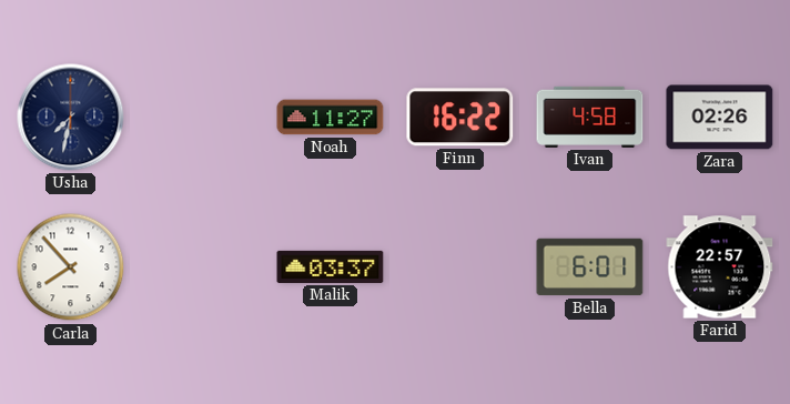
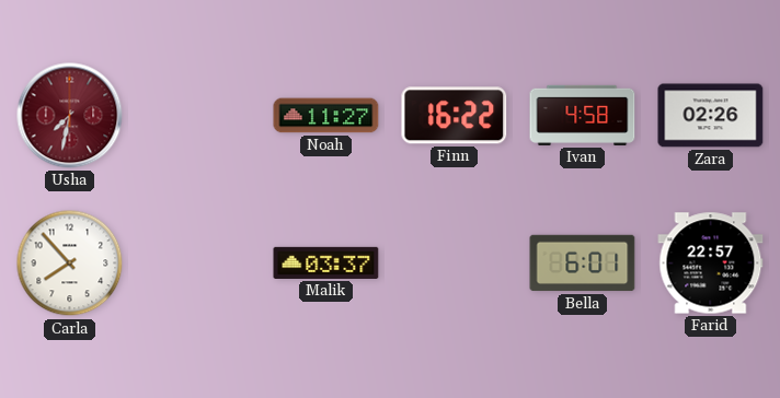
Usha dial: navy -> burgundy (70, 116)
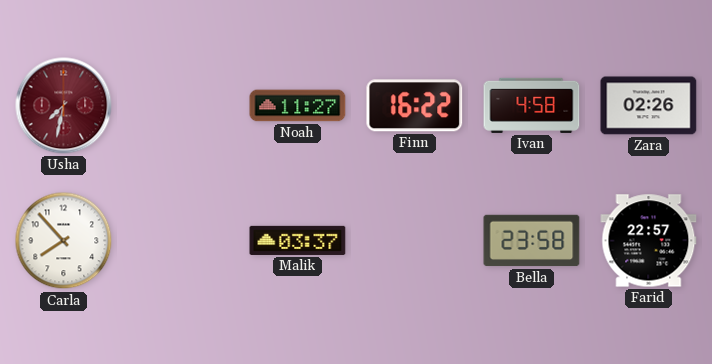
Bella: 6:01 -> 23:58 (532, 241)
